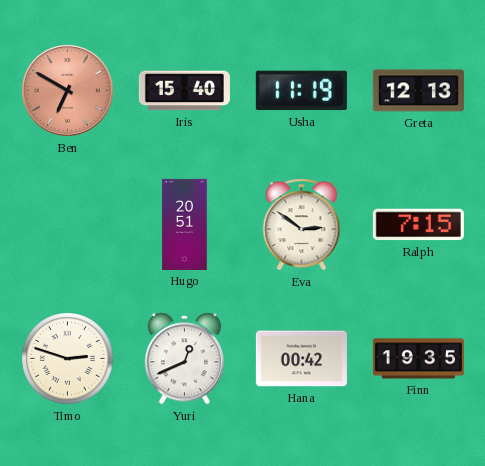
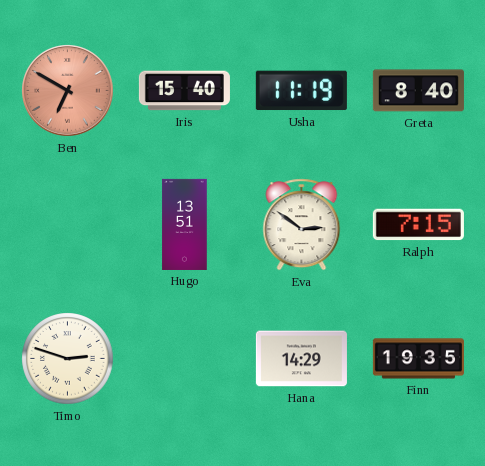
Greta: 12:13 -> 8:40 (418, 91)
Hugo: 20:51 -> 13:51 (185, 224)
Yuri: 12:41 -> none (184, 359)
Hana: 00:42 -> 14:29 (301, 359)
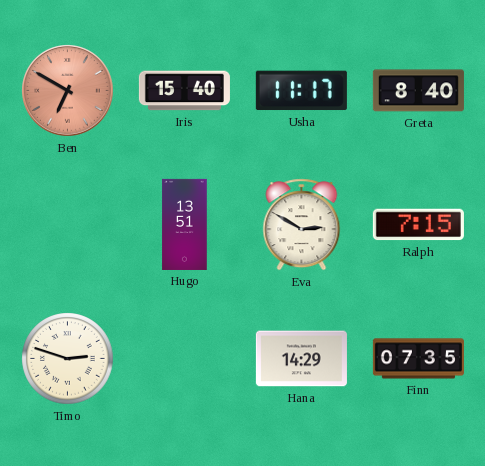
Usha: 11:19 -> 11:17 (301, 91)
Eva: 2:51 -> 2:50 (302, 225)
Finn: 19:35 -> 07:35 (418, 359)
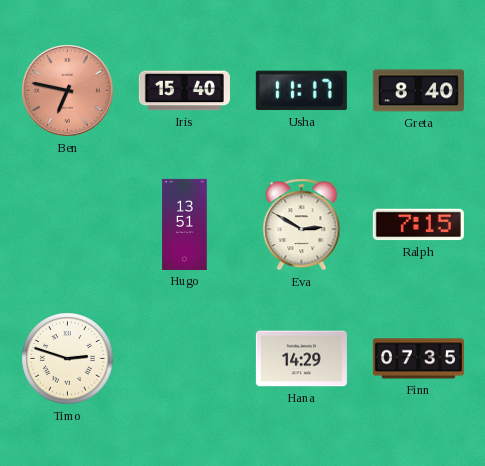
Ben: 6:50 -> 6:47 (68, 91)
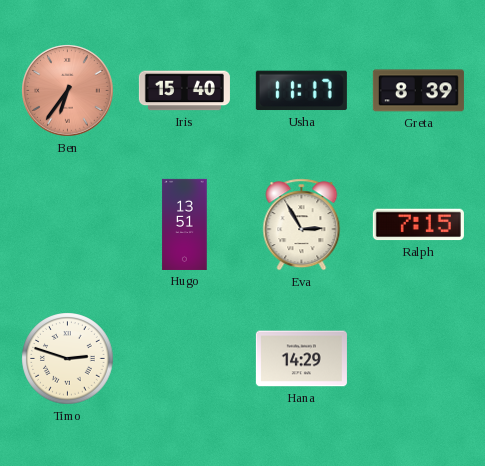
Ben: 6:47 -> 6:36 (68, 91)
Greta: 8:40 -> 8:39 (418, 91)
Eva: 2:50 -> 2:55 (302, 225)
Finn: 07:35 -> none (418, 359)
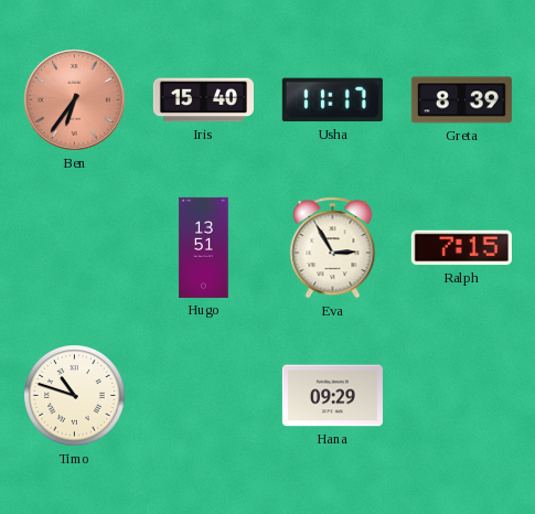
Timo: 2:48 -> 10:48 (75, 396)
Hana: 14:29 -> 09:29 (332, 396)
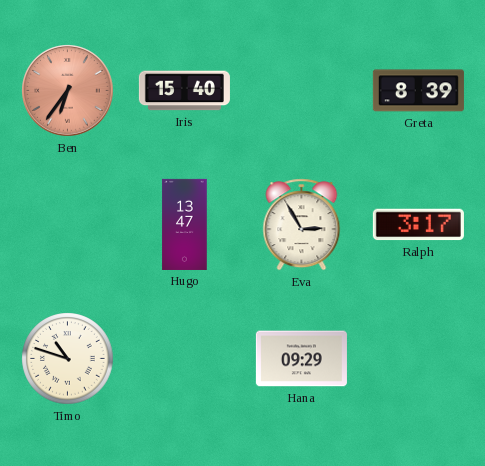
Usha: 11:17 -> none (332, 100)
Hugo: 13:51 -> 13:47 (185, 224)
Ralph: 7:15 -> 3:17 (418, 225)
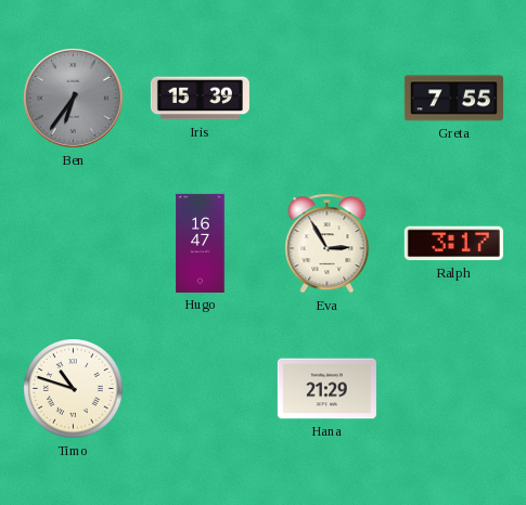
Ben dial: salmon -> grey (74, 99)
Iris: 15:40 -> 15:39 (200, 99)
Greta: 8:39 -> 7:55 (453, 99)
Hugo: 13:47 -> 16:47 (201, 243)
Hana: 09:29 -> 21:29 (326, 389)
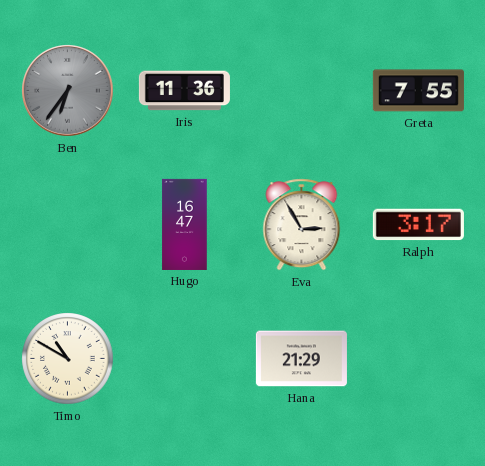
Iris: 15:39 -> 11:36 (184, 91)
Timo: 10:48 -> 10:50 (68, 359)
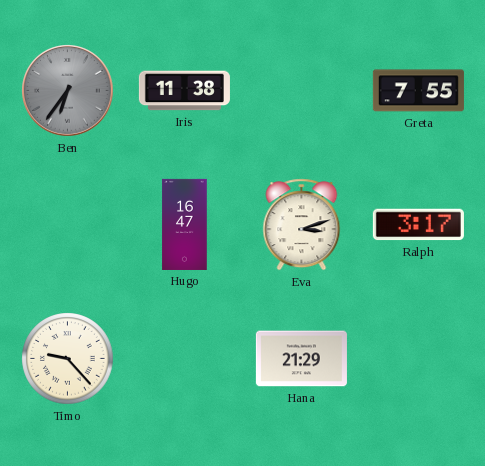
Iris: 11:36 -> 11:38 (184, 91)
Eva: 2:55 -> 3:12 (302, 225)
Timo: 10:50 -> 9:23 (68, 359)
